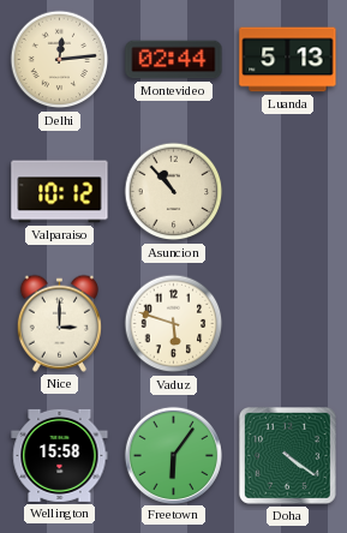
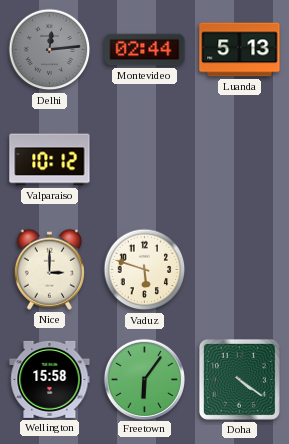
Delhi dial: cream -> grey (50, 50)
Asuncion: 10:53 -> none (174, 192)
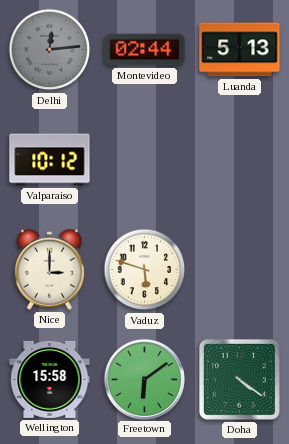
Freetown: 6:06 -> 6:09 (144, 379)
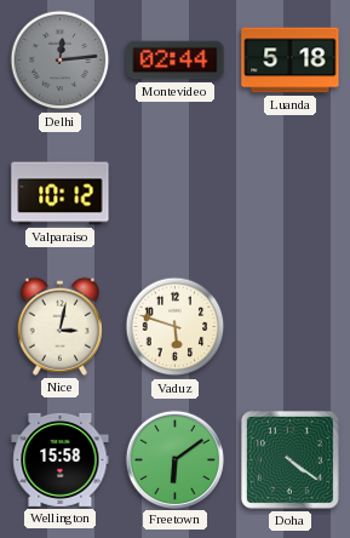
Luanda: 5:13 -> 5:18 (291, 61)
Nice: 3:00 -> 3:02 (59, 326)
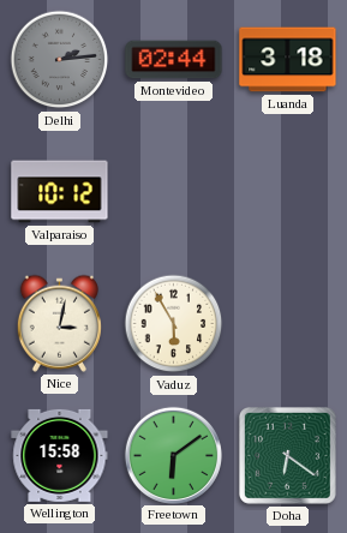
Delhi: 12:14 -> 2:14 (60, 60)
Luanda: 5:18 -> 3:18 (288, 60)
Vaduz: 5:48 -> 5:55 (174, 324)
Doha: 4:21 -> 6:21 (287, 455)
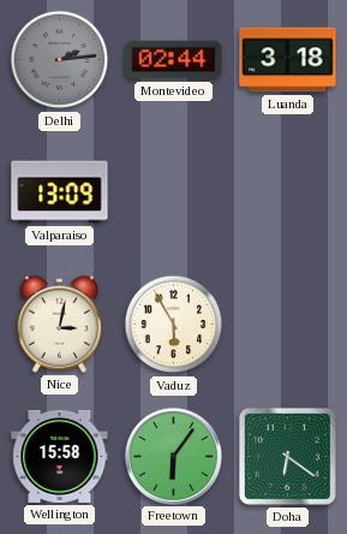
Valparaiso: 10:12 -> 13:09 (60, 192)
Freetown: 6:09 -> 6:06 (173, 456)
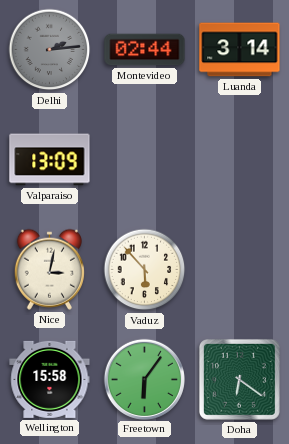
Luanda: 3:18 -> 3:14 (240, 50)
Vaduz: 5:55 -> 5:53 (145, 270)
